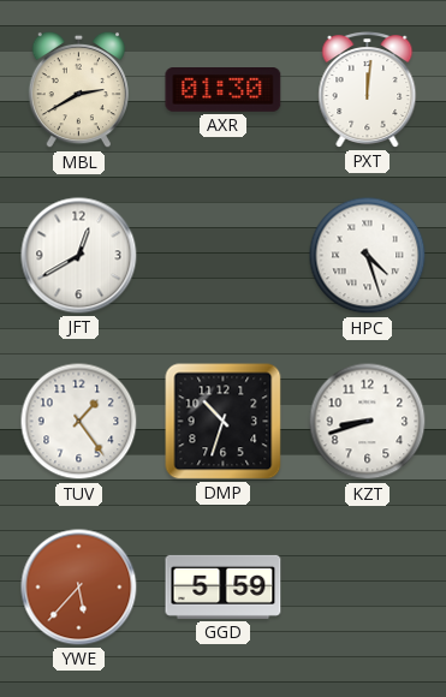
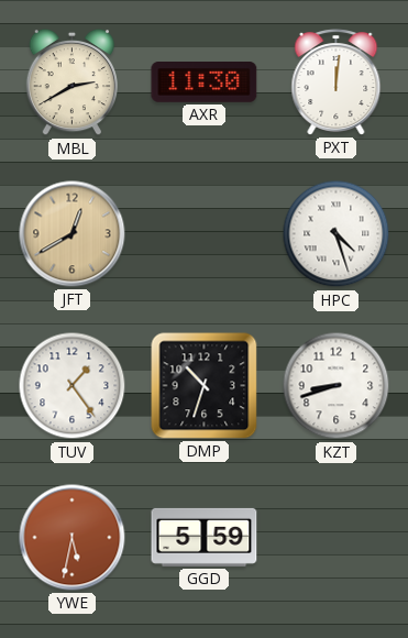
AXR: 01:30 -> 11:30 (205, 82)
JFT dial: white -> champagne (73, 234)
YWE: 5:37 -> 5:32 (73, 538)
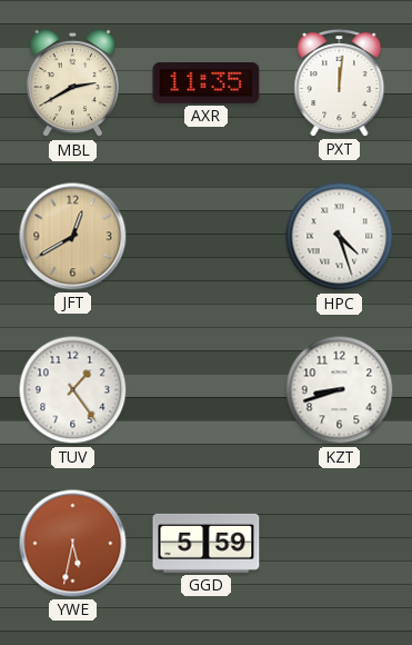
AXR: 11:30 -> 11:35 (207, 83)
DMP: 10:33 -> none (205, 386)
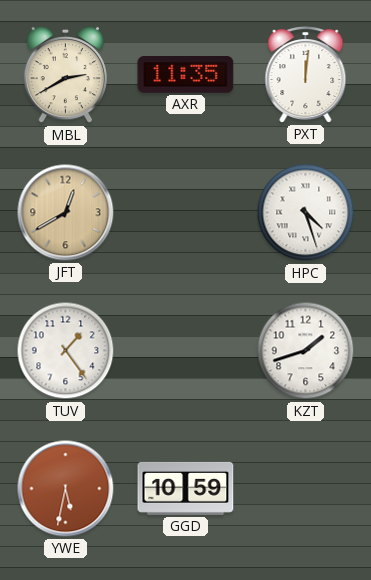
KZT: 8:42 -> 1:42 (306, 351)
GGD: 5:59 -> 10:59 (186, 488)
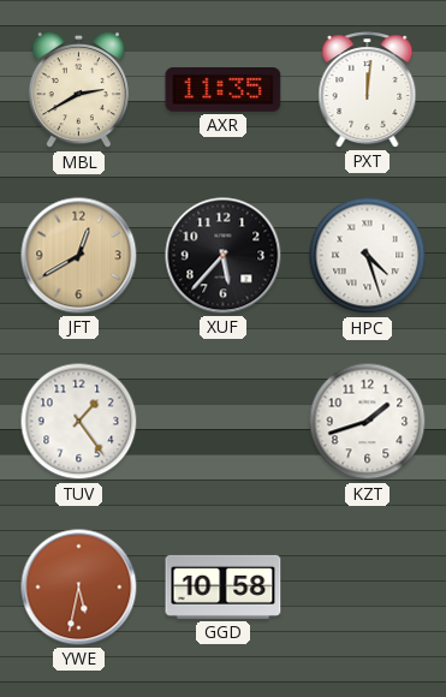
XUF: none -> 5:37 (224, 256)
GGD: 10:59 -> 10:58 (224, 586)
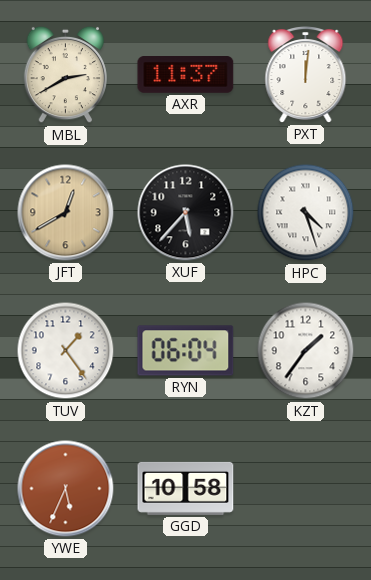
AXR: 11:35 -> 11:37 (186, 75)
RYN: none -> 06:04 (186, 351)
KZT: 1:42 -> 1:36 (306, 351)
YWE: 5:32 -> 5:34 (66, 489)
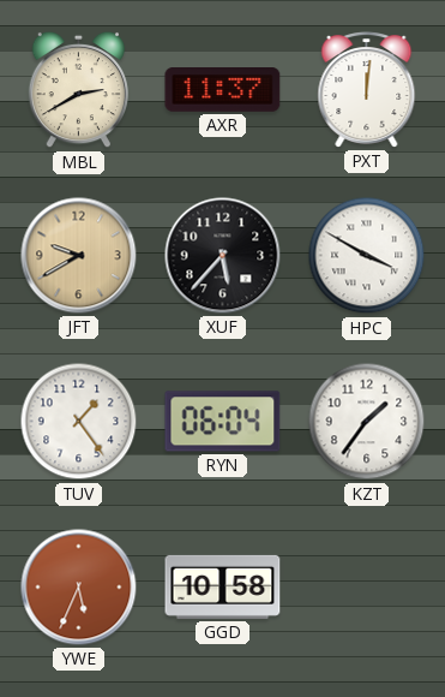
JFT: 12:40 -> 9:40 (79, 256)
HPC: 4:27 -> 3:50 (367, 256)
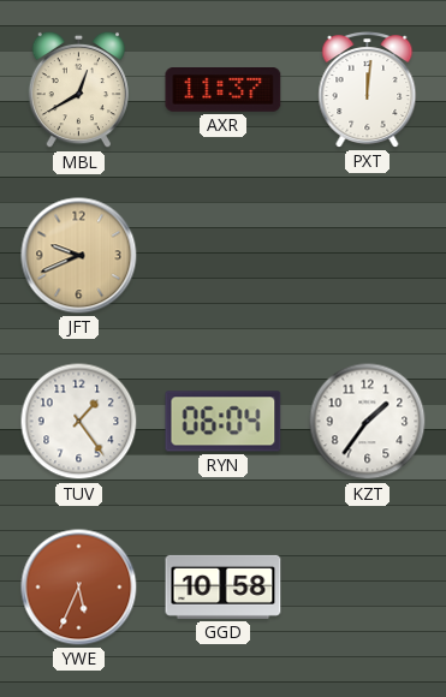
MBL: 2:40 -> 12:40 (78, 90)
JFT: 9:40 -> 9:41 (79, 256)
XUF: 5:37 -> none (223, 256)
HPC: 3:50 -> none (367, 256)
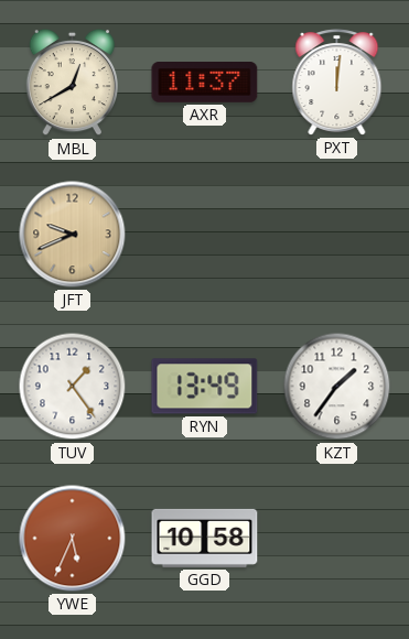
RYN: 06:04 -> 13:49 (205, 387)
